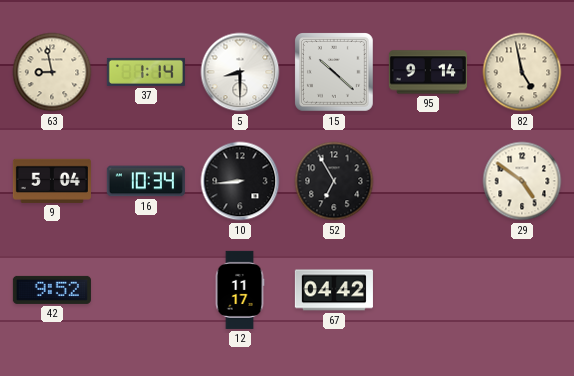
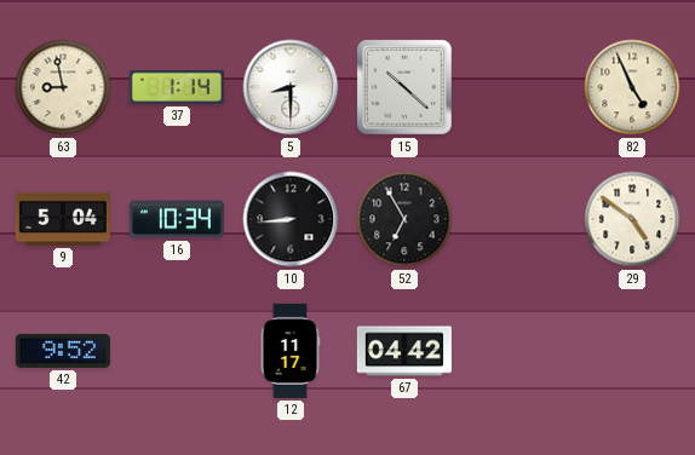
95: 9:14 -> none (428, 72)
82: 4:58 -> 4:56 (632, 87)
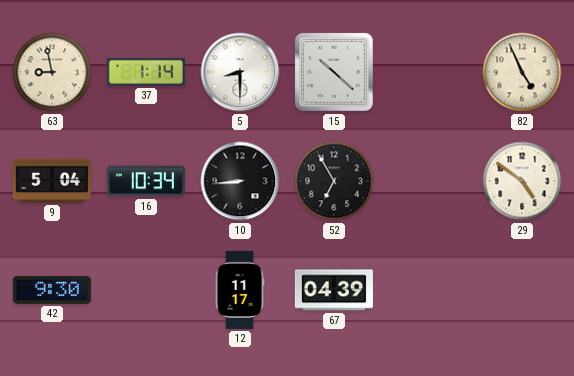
42: 9:52 -> 9:30 (52, 290)
67: 04:42 -> 04:39 (334, 290)
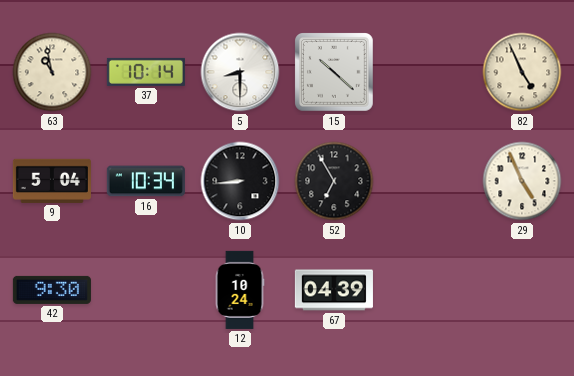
63: 8:58 -> 10:58 (52, 72)
37: 1:14 -> 10:14 (146, 72)
29: 4:51 -> 4:56 (522, 181)
12: 11:17 -> 10:24 (240, 290)
